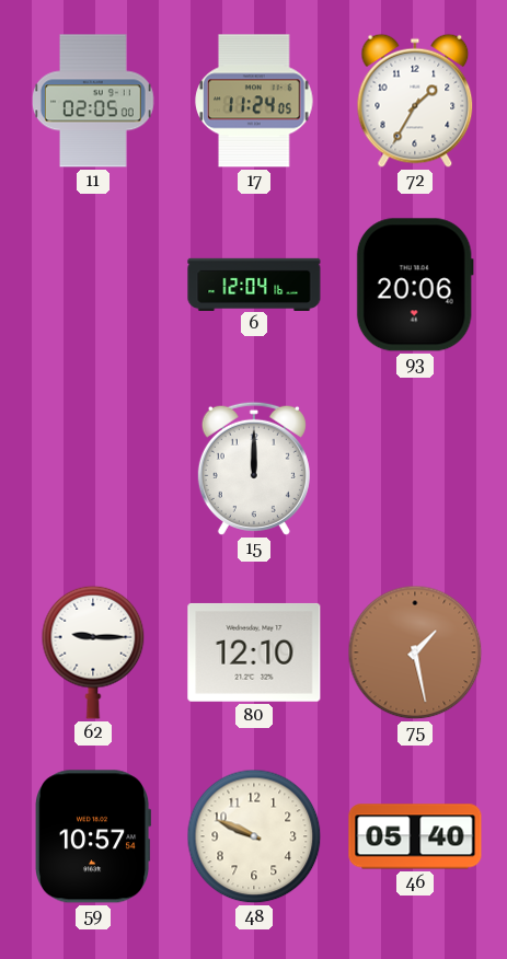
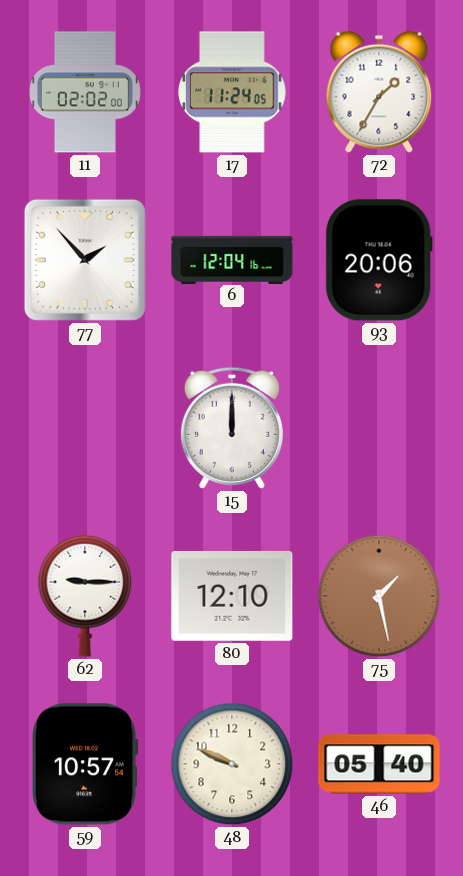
11: 02:05 -> 02:02 (86, 92)
77: none -> 1:53 (85, 260)
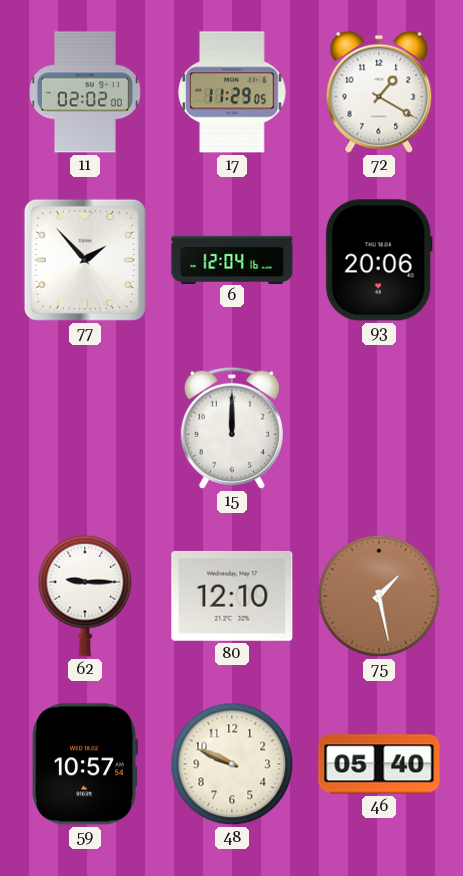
17: 11:24 -> 11:29 (232, 92)
72: 1:35 -> 1:20 (379, 92)
